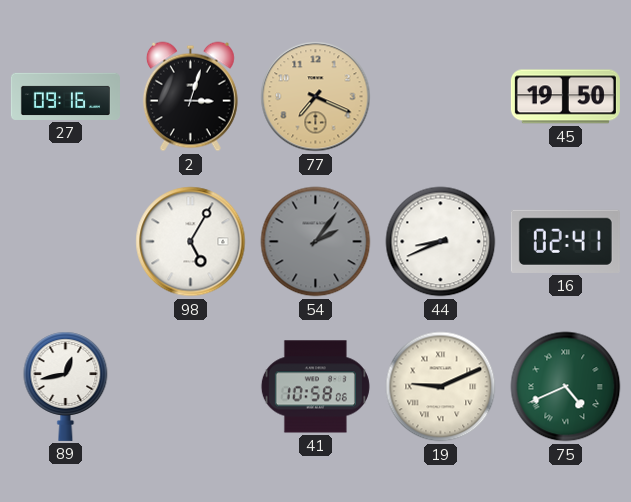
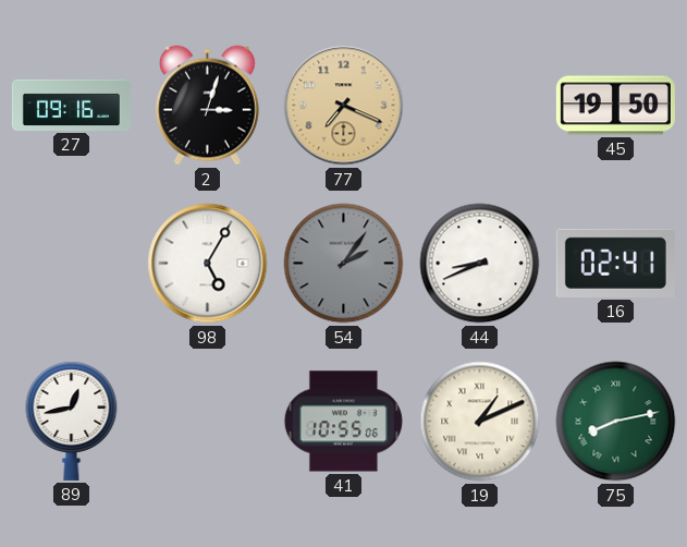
41: 10:58 -> 10:55 (343, 422)
19: 9:11 -> 1:11 (480, 422)
75: 4:41 -> 8:13 (616, 422)
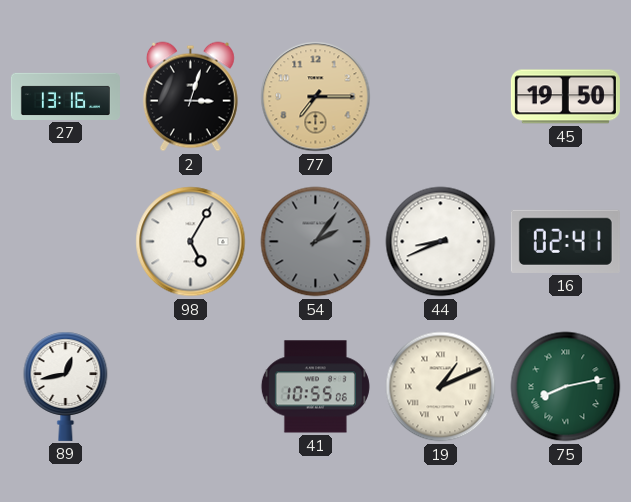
27: 09:16 -> 13:16 (65, 96)
77: 7:19 -> 7:15 (316, 97)
